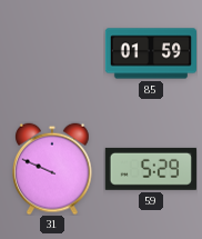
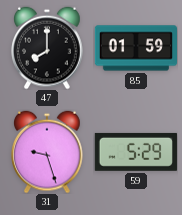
47: none -> 8:00 (47, 48)
31: 9:49 -> 9:27 (47, 152)
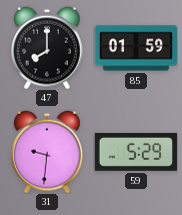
31: 9:27 -> 9:31 (47, 152)
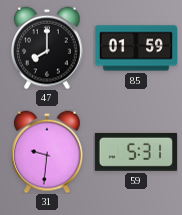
59: 5:29 -> 5:31 (136, 152)
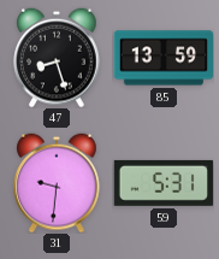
47: 8:00 -> 8:27 (57, 58)
85: 01:59 -> 13:59 (164, 58)
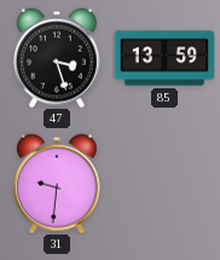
47: 8:27 -> 3:27 (57, 58)
59: 5:31 -> none (164, 183)
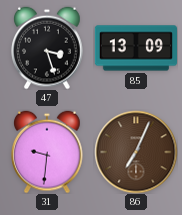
85: 13:59 -> 13:09 (136, 48)
86: none -> 7:04 (136, 152)
